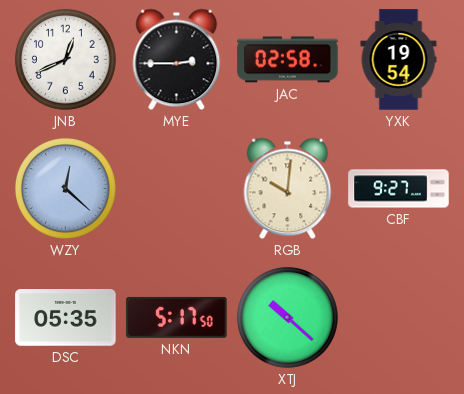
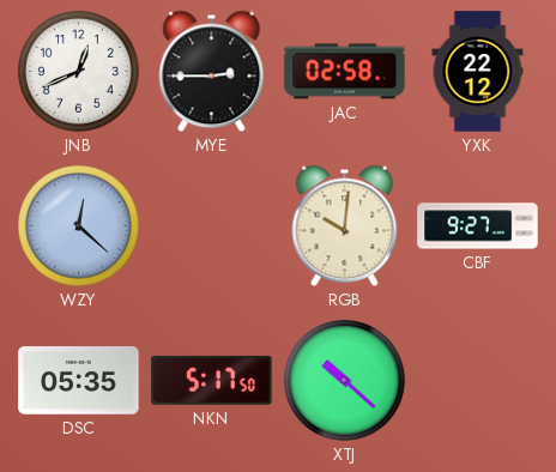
YXK: 19:54 -> 22:12 (478, 72)
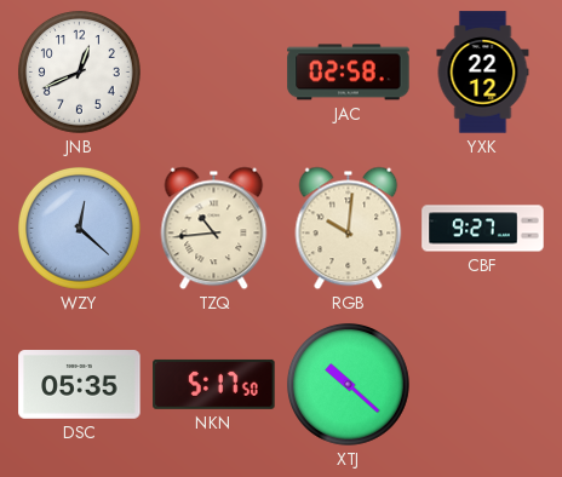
MYE: 2:45 -> none (212, 72)
TZQ: none -> 10:44 (214, 229)
